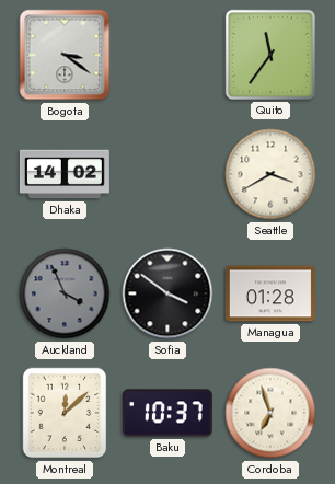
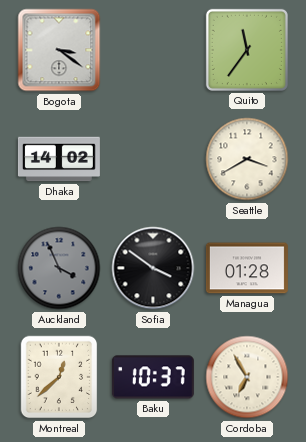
Montreal: 12:08 -> 12:38 (59, 377)
Cordoba: 6:57 -> 6:55 (247, 377)
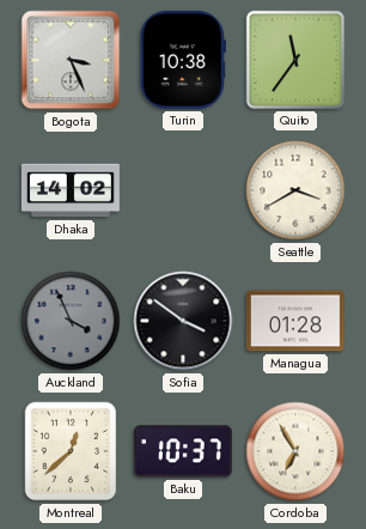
Bogota: 3:21 -> 3:26 (71, 60)
Turin: none -> 10:38 (183, 60)
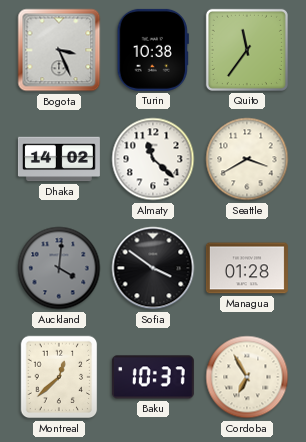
Almaty: none -> 11:22 (153, 159)
Auckland: 3:56 -> 4:01 (59, 268)
